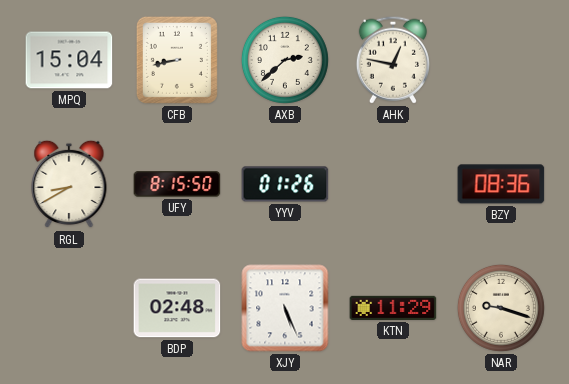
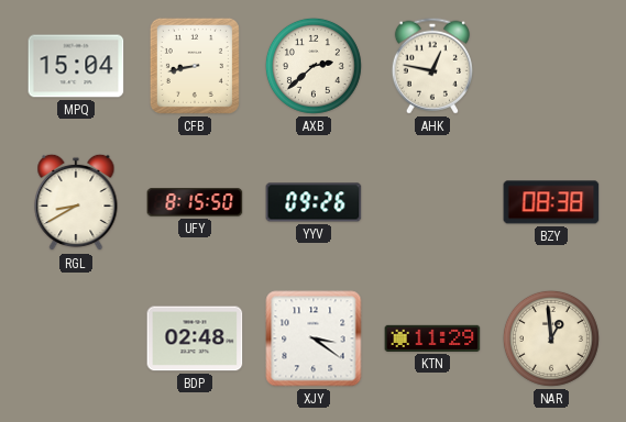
YYV: 01:26 -> 09:26 (314, 202)
BZY: 08:36 -> 08:38 (551, 202)
XJY: 5:26 -> 3:21 (314, 338)
NAR: 9:18 -> 12:59 (551, 338)
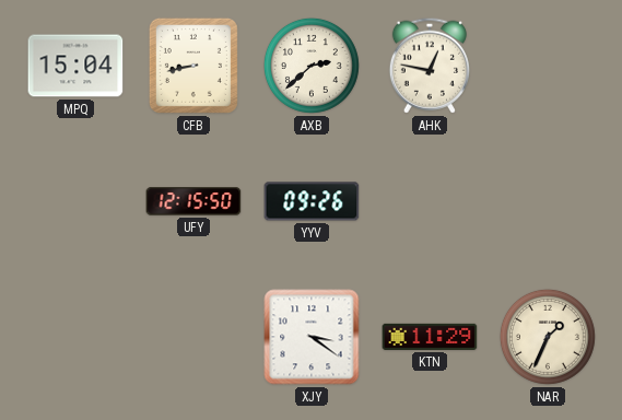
RGL: 8:40 -> none (76, 202)
UFY: 8:15 -> 12:15 (193, 201)
BZY: 08:38 -> none (551, 202)
BDP: 02:48 -> none (195, 338)
NAR: 12:59 -> 1:34 (548, 337)
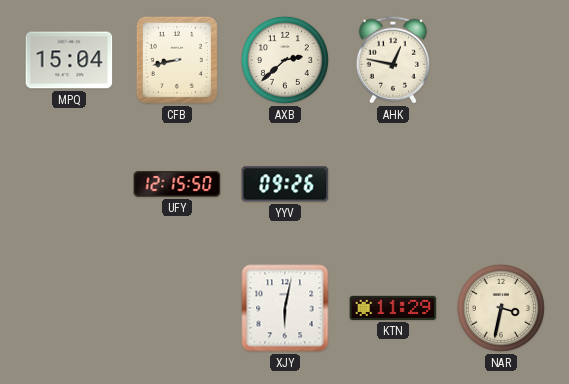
XJY: 3:21 -> 6:02 (285, 308)
NAR: 1:34 -> 3:32 (501, 308)
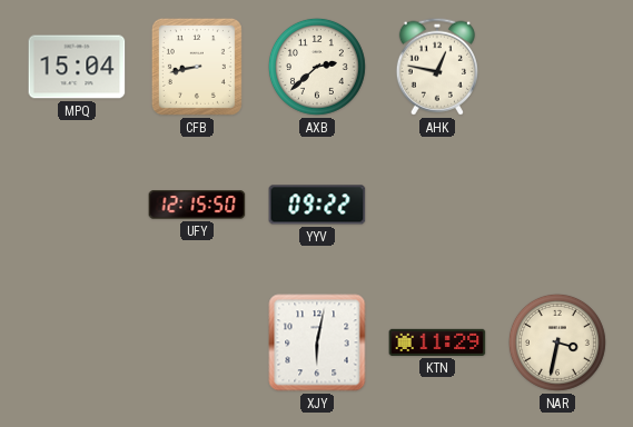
YYV: 09:26 -> 09:22 (317, 205)
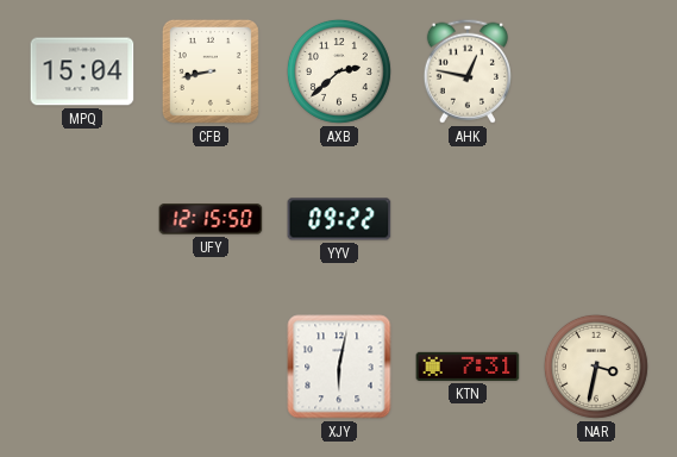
KTN: 11:29 -> 7:31 (468, 367)
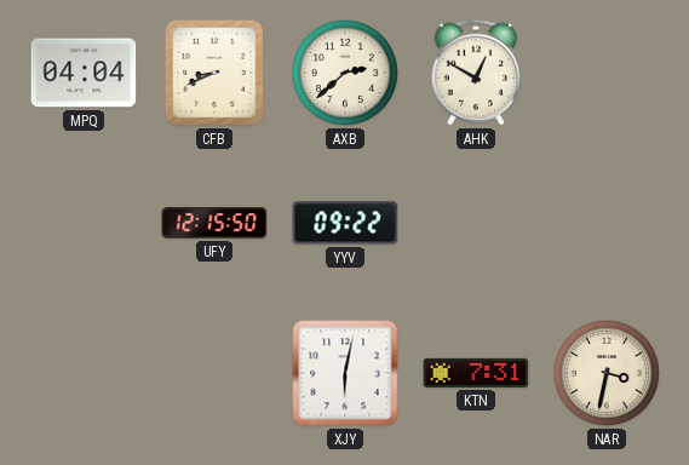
MPQ: 15:04 -> 04:04 (84, 73)
CFB: 8:43 -> 8:41 (214, 73)
AHK: 12:47 -> 12:50 (476, 73)
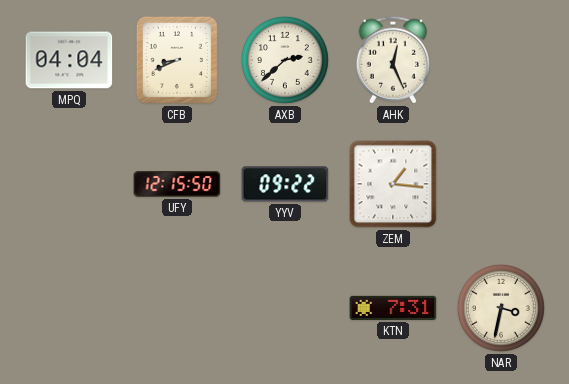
AHK: 12:50 -> 12:26 (393, 60)
ZEM: none -> 1:16 (393, 184)
XJY: 6:02 -> none (345, 373)
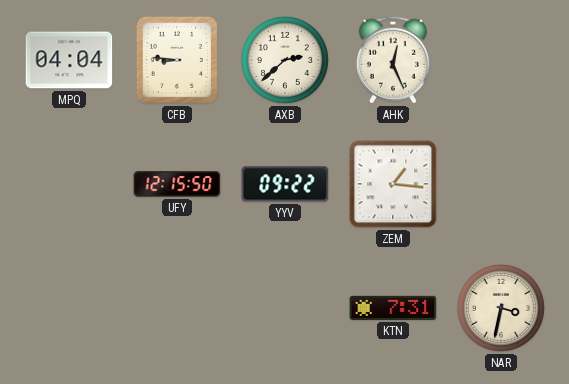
CFB: 8:41 -> 8:46 (177, 60)
